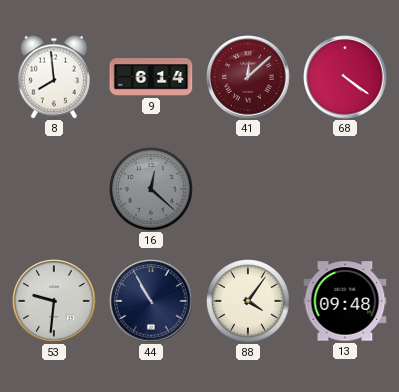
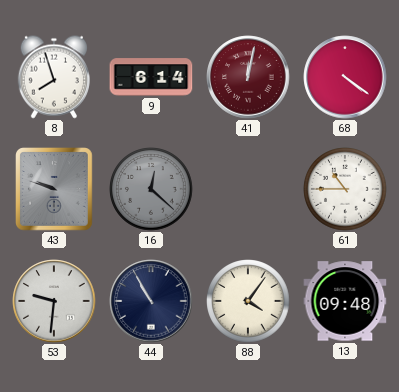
8: 7:59 -> 7:57 (54, 77)
41: 12:08 -> 12:02 (248, 77)
43: none -> 9:48 (55, 189)
61: none -> 10:45 (345, 189)
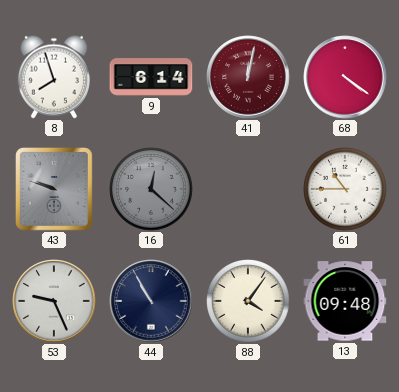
53: 9:31 -> 9:26 (54, 301)
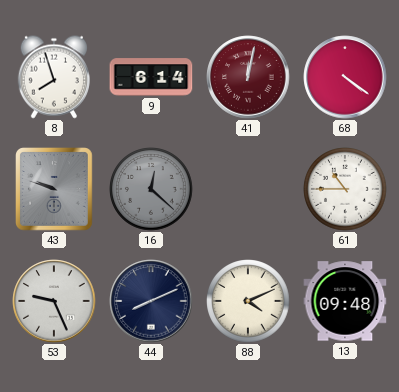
44: 10:55 -> 8:11 (151, 301)
88: 4:06 -> 4:11 (248, 301)
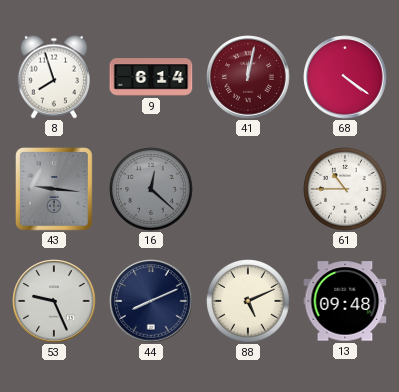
43: 9:48 -> 9:16 (55, 189)
88: 4:11 -> 5:11 (248, 301)
